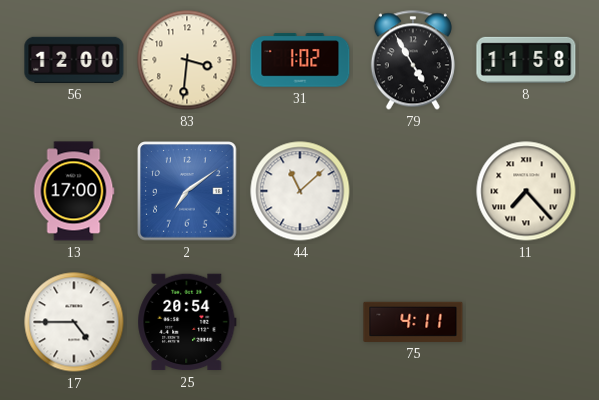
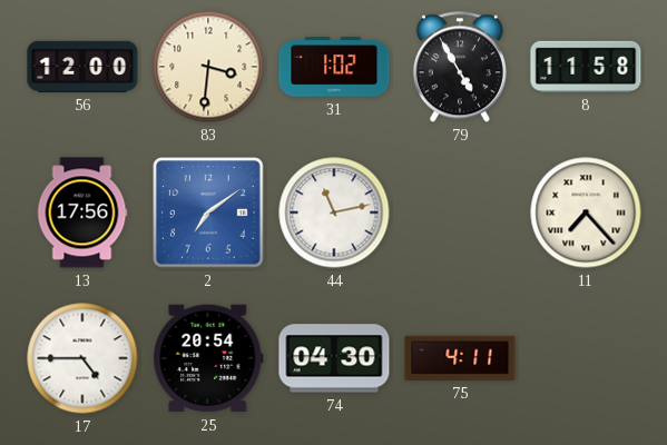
13: 17:00 -> 17:56 (82, 212)
44: 11:08 -> 11:13 (334, 212)
74: none -> 04:30 (334, 358)
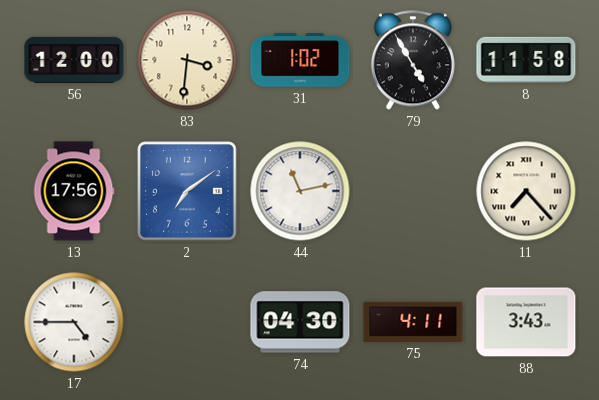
25: 20:54 -> none (208, 358)
88: none -> 3:43 (526, 322)
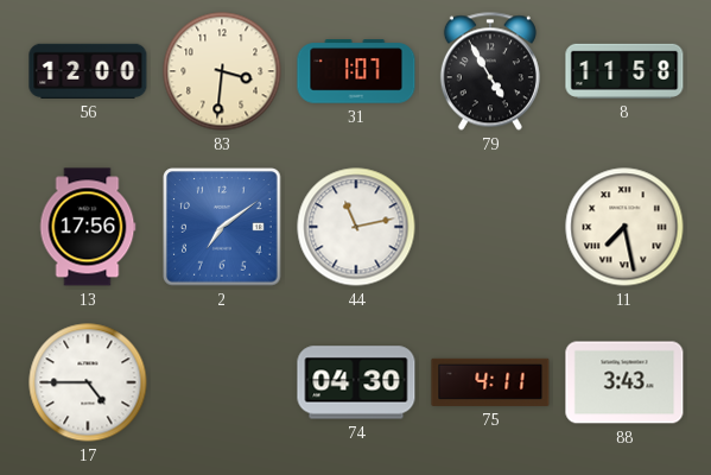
31: 1:02 -> 1:07 (356, 71)
11: 7:23 -> 7:28 (624, 227)
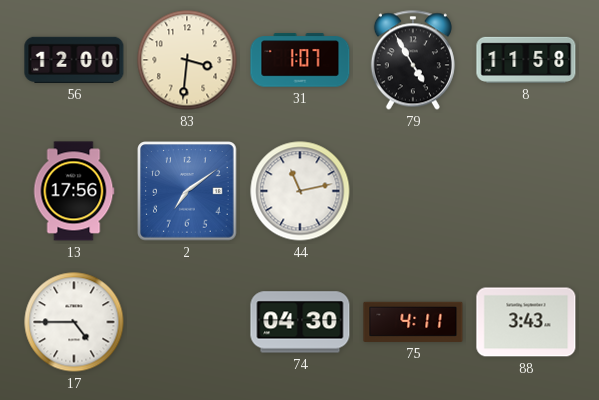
11: 7:28 -> none (624, 227)
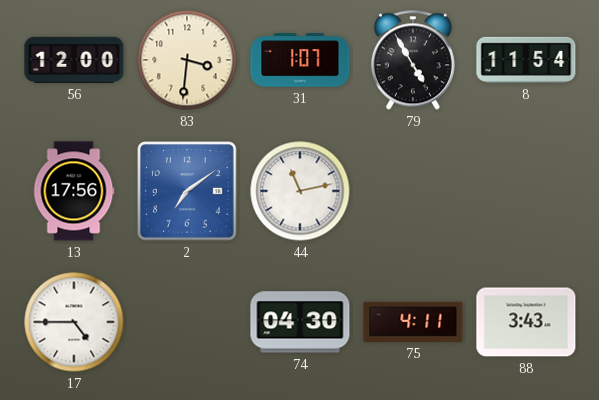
8: 11:58 -> 11:54 (526, 60)
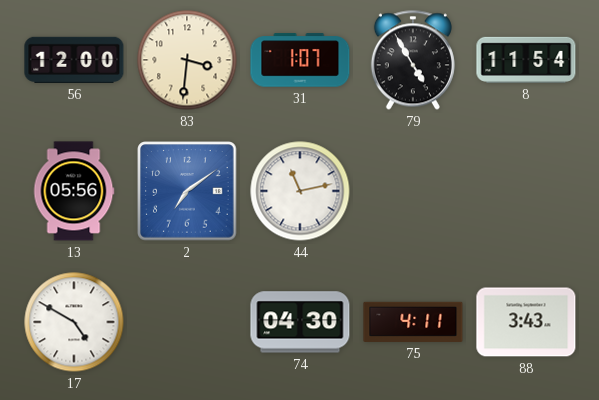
13: 17:56 -> 05:56 (74, 191)
17: 4:45 -> 4:50 (74, 322)
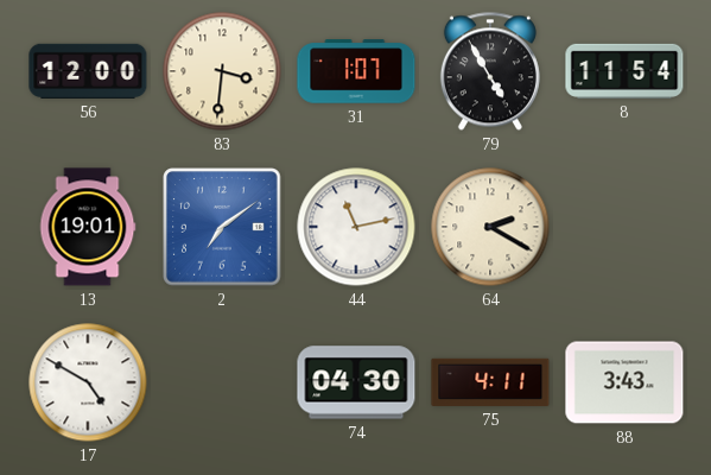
13: 05:56 -> 19:01 (88, 227)
64: none -> 2:20 (490, 227)
